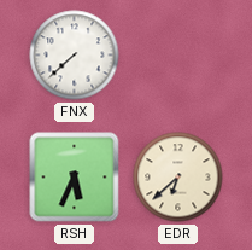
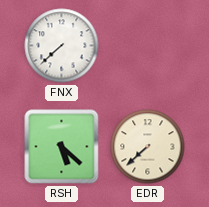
RSH: 5:34 -> 5:22 (62, 147)
EDR: 6:38 -> 7:38 (148, 147)
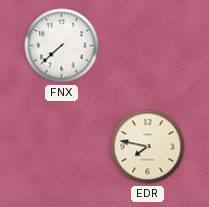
RSH: 5:22 -> none (62, 147)
EDR: 7:38 -> 7:47 (148, 147)
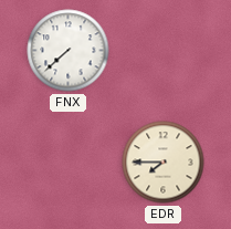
EDR: 7:47 -> 7:45 (164, 163)
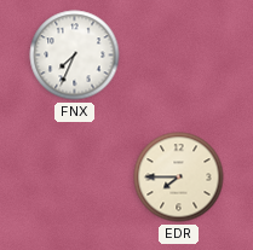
FNX: 7:38 -> 7:34 (75, 56)
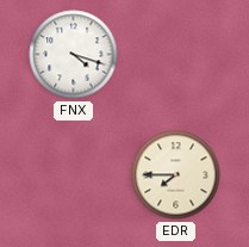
FNX: 7:34 -> 4:18 (74, 55)
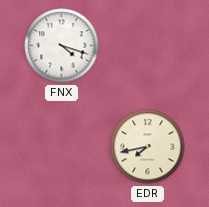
EDR: 7:45 -> 7:43 (148, 147)
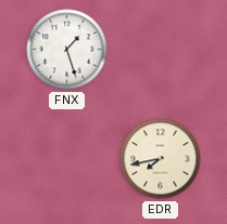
FNX: 4:18 -> 1:27 (67, 50)
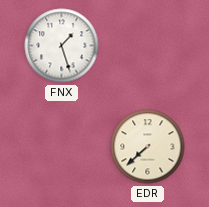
EDR: 7:43 -> 7:38 (148, 147)
